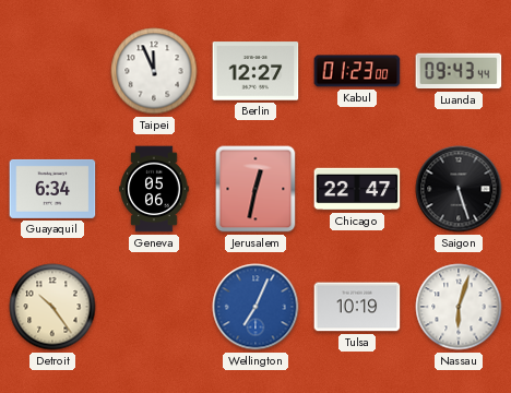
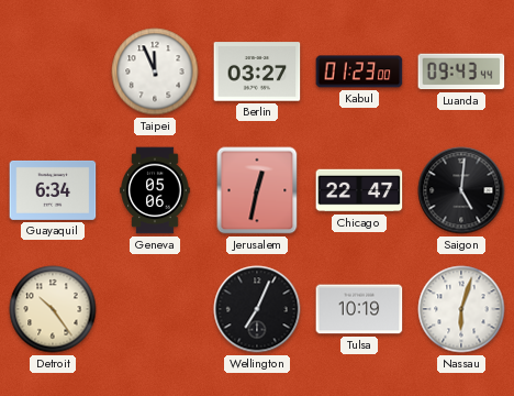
Berlin: 12:27 -> 03:27 (257, 71)
Saigon: 5:27 -> 5:01 (461, 190)
Wellington dial: blue -> black (257, 309)
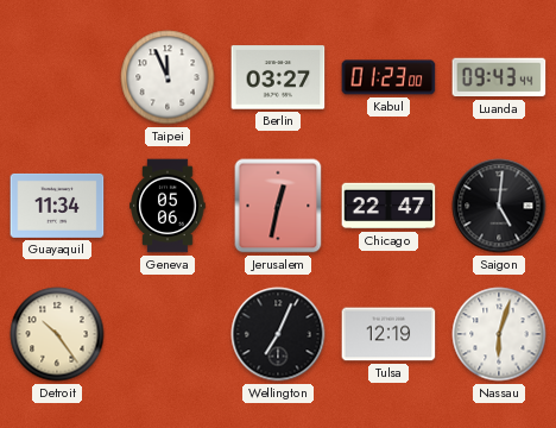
Guayaquil: 6:34 -> 11:34 (57, 206)
Tulsa: 10:19 -> 12:19 (388, 334)
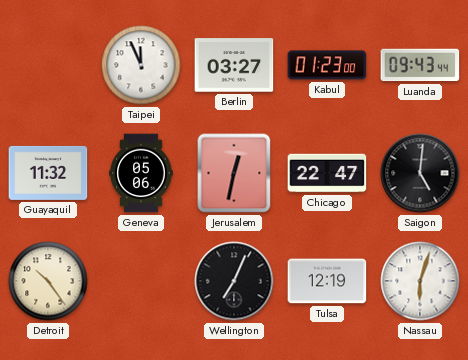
Guayaquil: 11:34 -> 11:32 (48, 173)
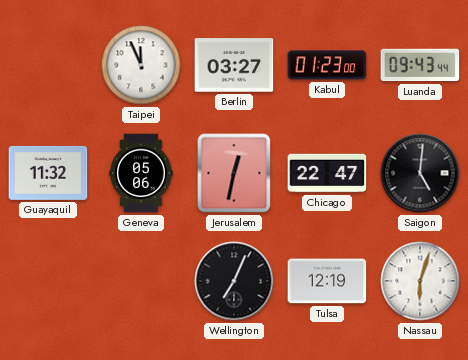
Detroit: 10:24 -> none (48, 281)
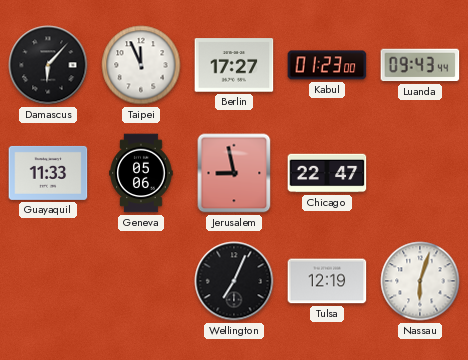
Damascus: none -> 6:07 (48, 65)
Berlin: 03:27 -> 17:27 (234, 65)
Guayaquil: 11:32 -> 11:33 (48, 173)
Jerusalem: 12:32 -> 8:58 (234, 173)
Saigon: 5:01 -> none (420, 173)
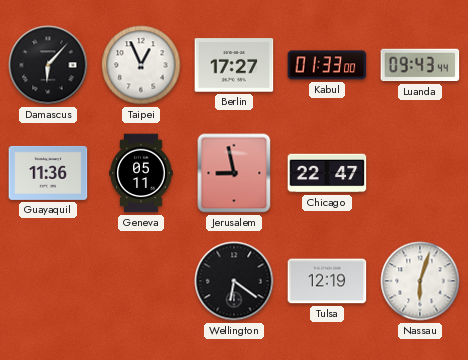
Taipei: 11:56 -> 12:56 (141, 65)
Kabul: 01:23 -> 01:33 (327, 65)
Guayaquil: 11:33 -> 11:36 (48, 173)
Geneva: 05:06 -> 05:11 (141, 173)
Wellington: 7:04 -> 6:21 (234, 281)
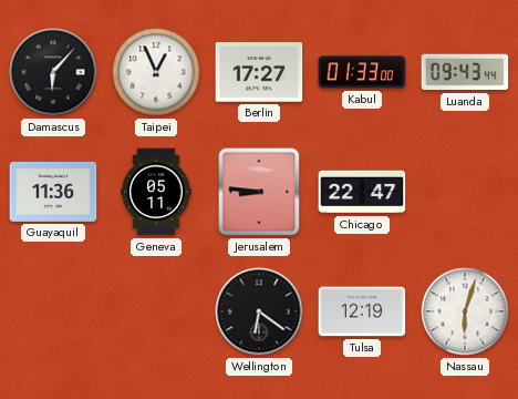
Jerusalem: 8:58 -> 8:46 (259, 192)
